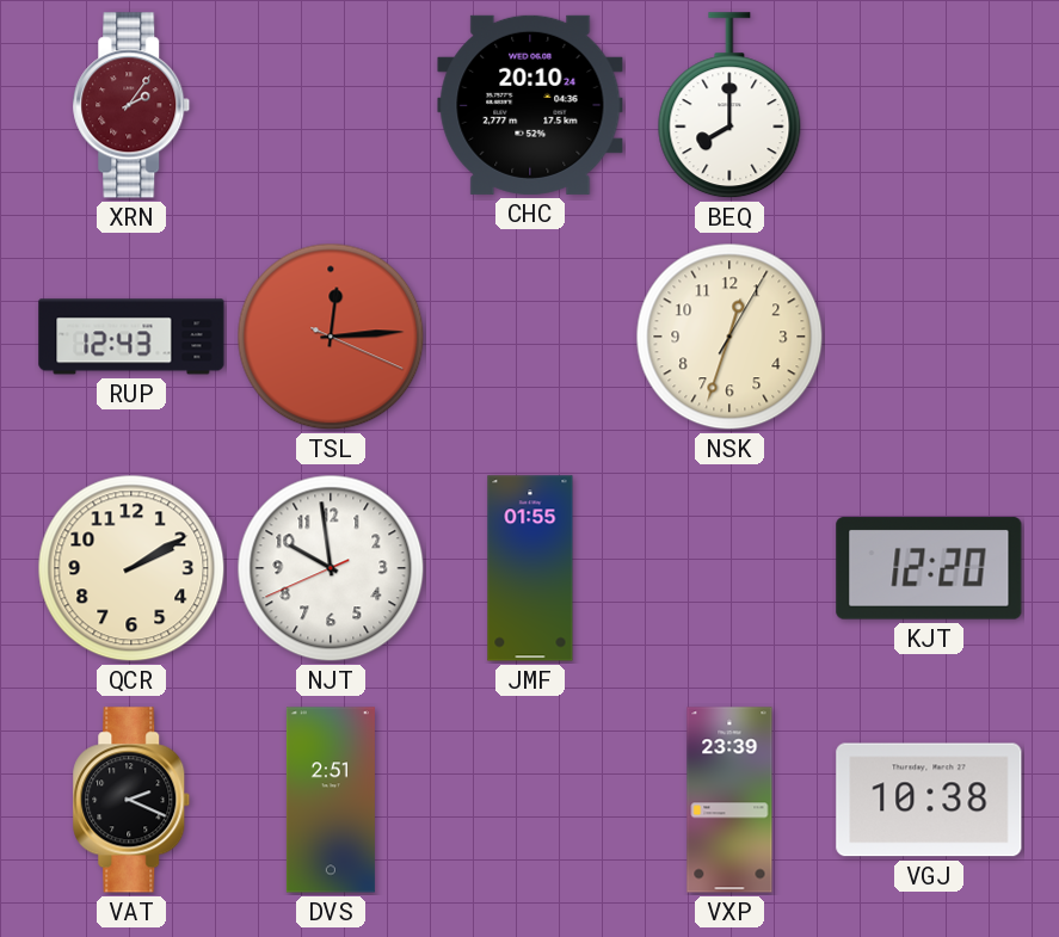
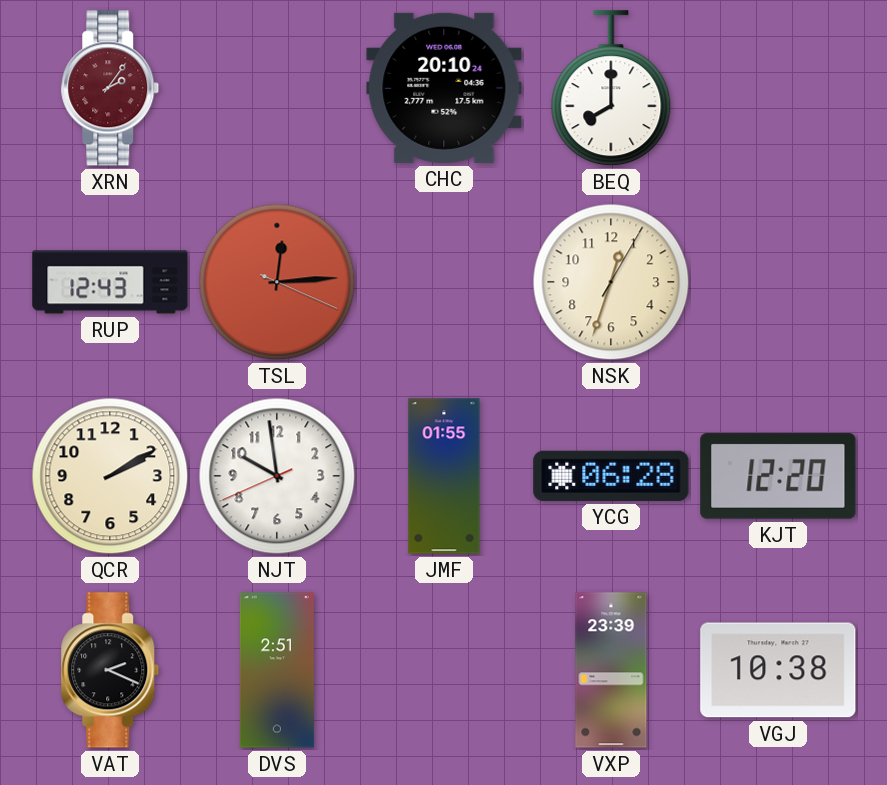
YCG: none -> 06:28 (611, 476)
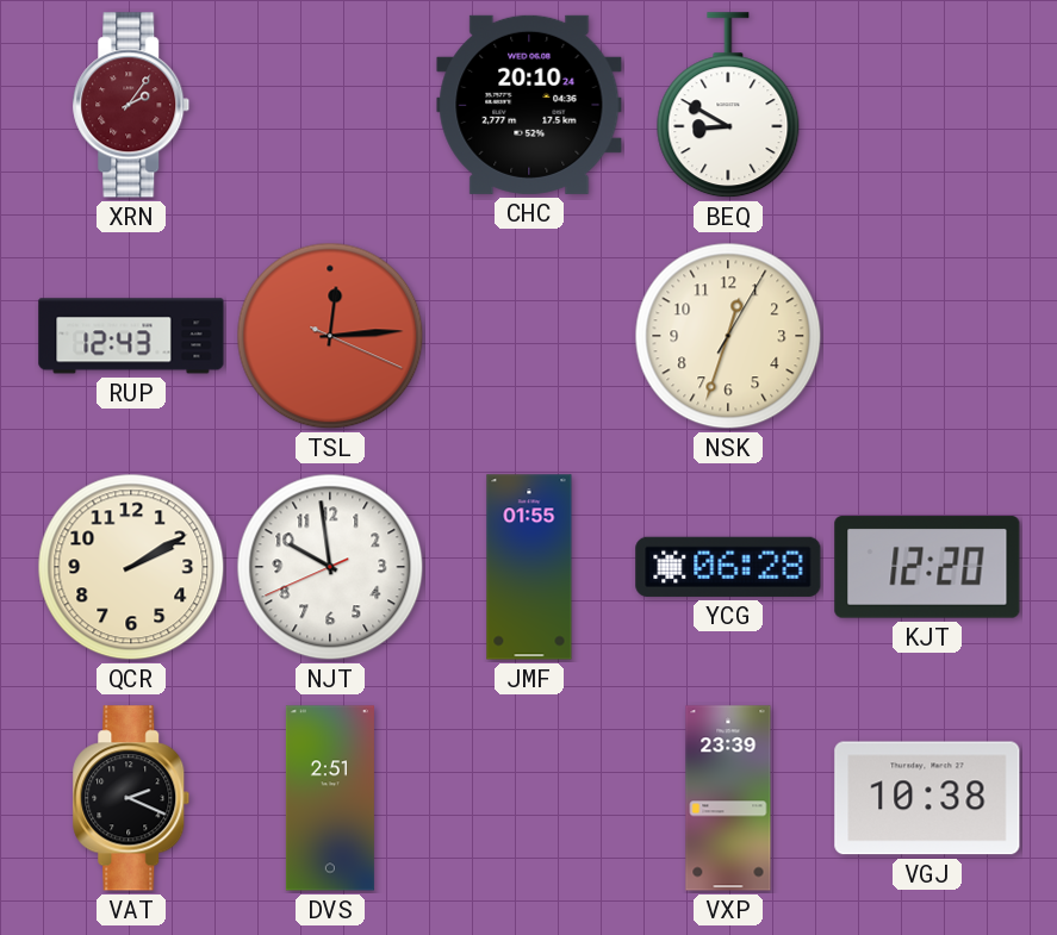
BEQ: 8:00 -> 8:50 (728, 106)
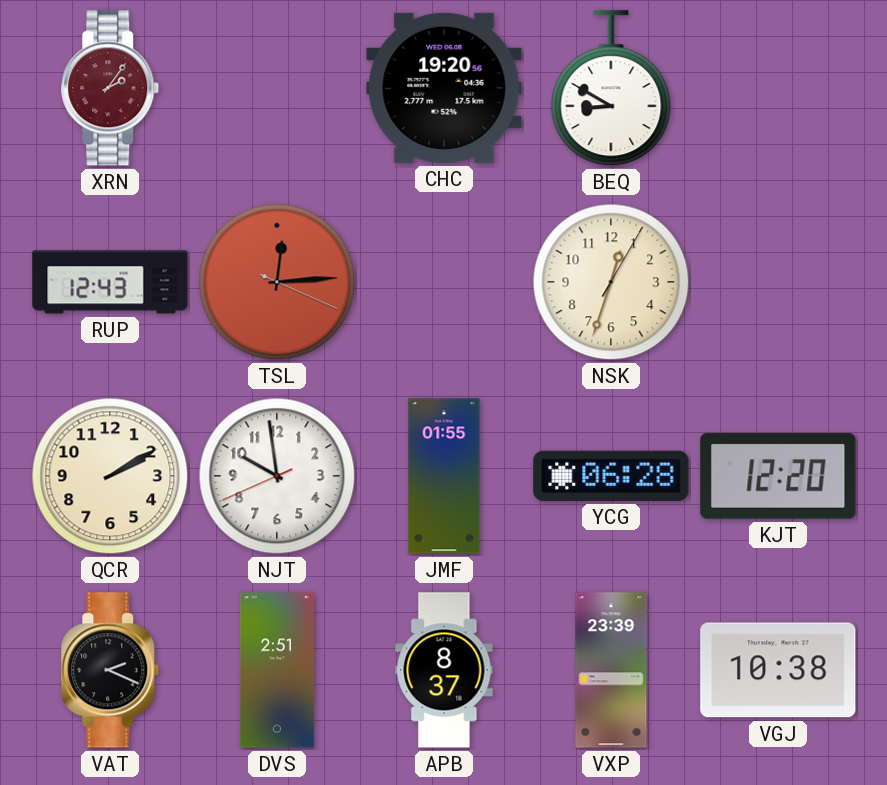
CHC: 20:10 -> 19:20 (444, 88)
APB: none -> 8:37 (444, 670)
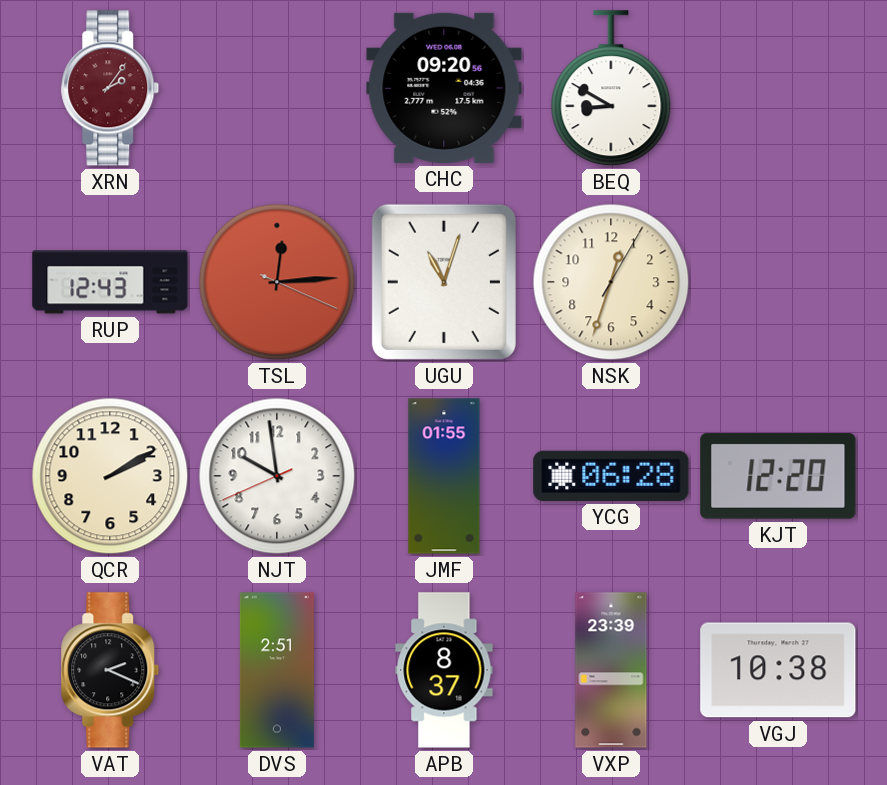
CHC: 19:20 -> 09:20 (444, 88)
UGU: none -> 11:03 (444, 282)
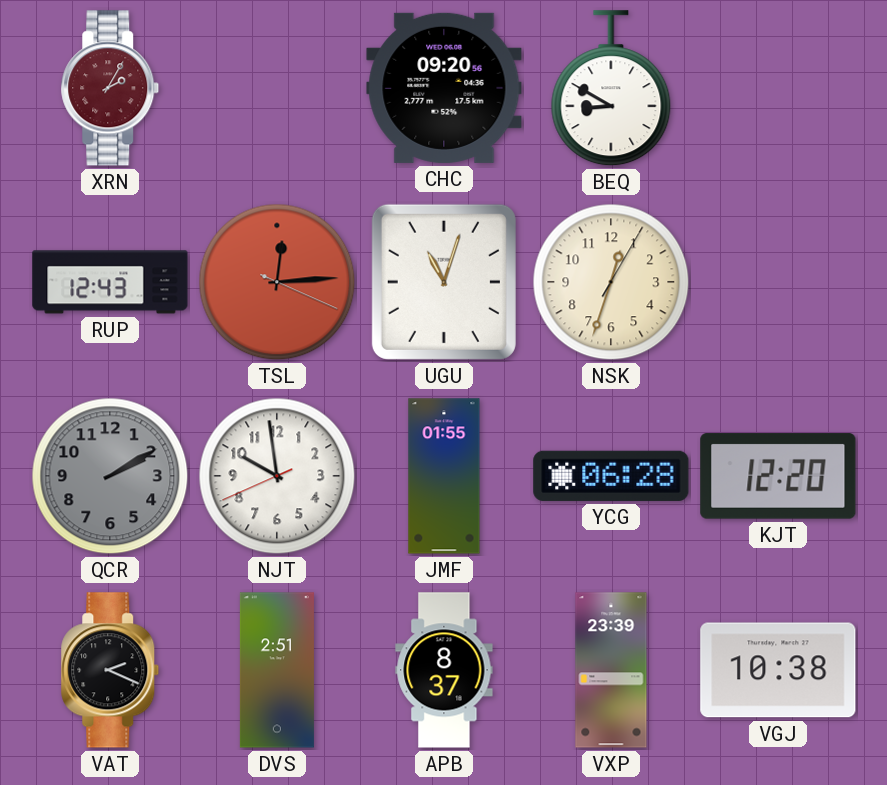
XRN: 2:06 -> 2:05 (110, 88)
QCR dial: cream -> grey (110, 476)
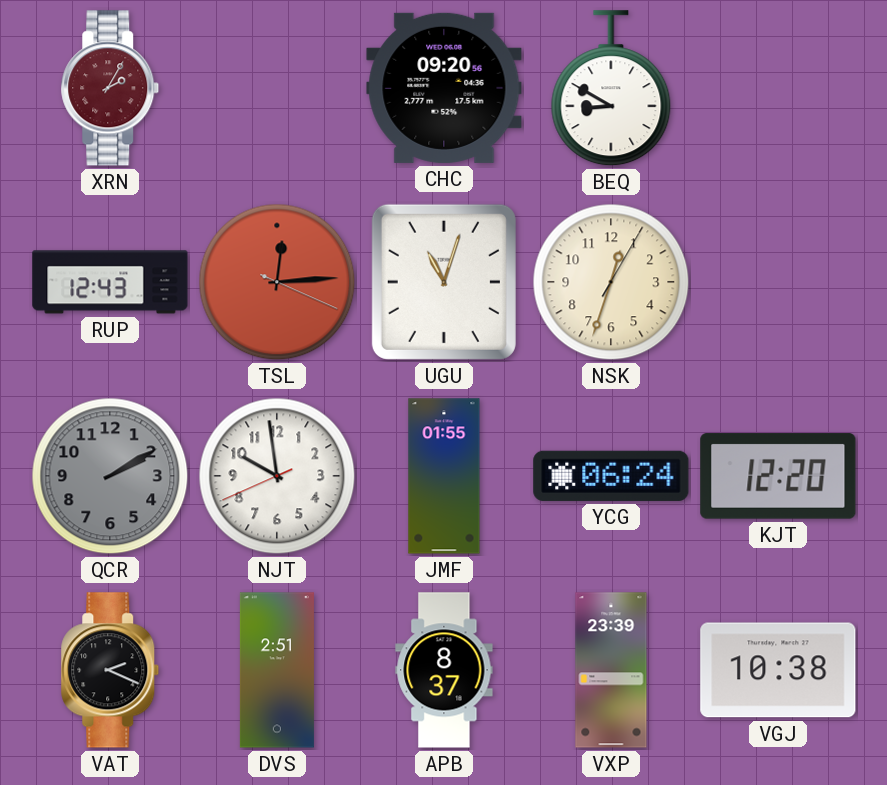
YCG: 06:28 -> 06:24 (611, 476)
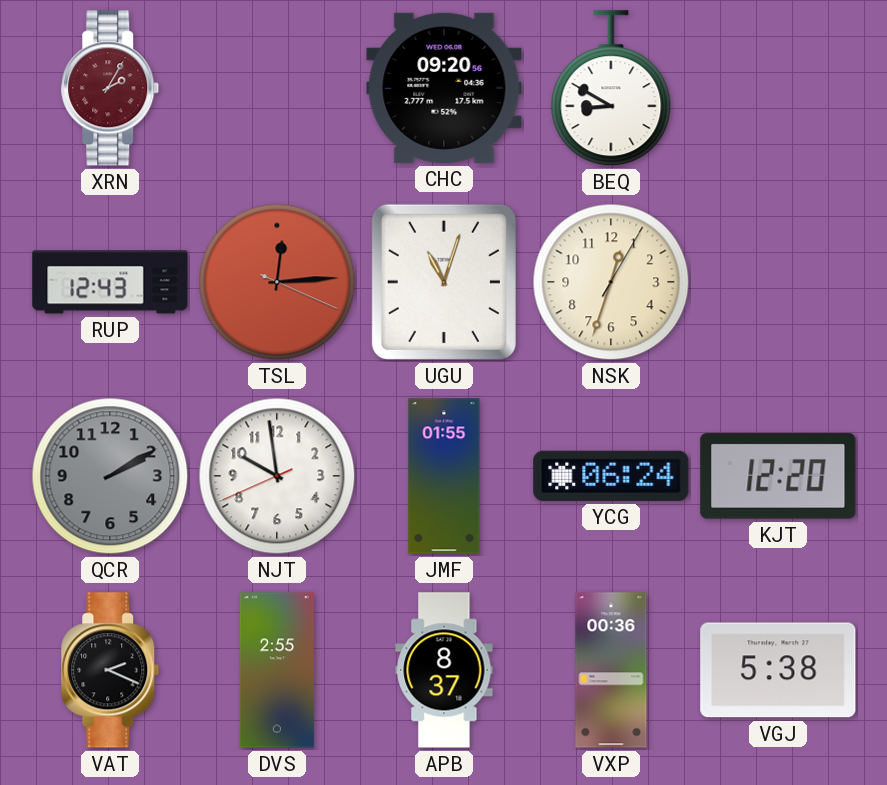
DVS: 2:51 -> 2:55 (277, 670)
VXP: 23:39 -> 00:36 (611, 670)
VGJ: 10:38 -> 5:38 (778, 670)
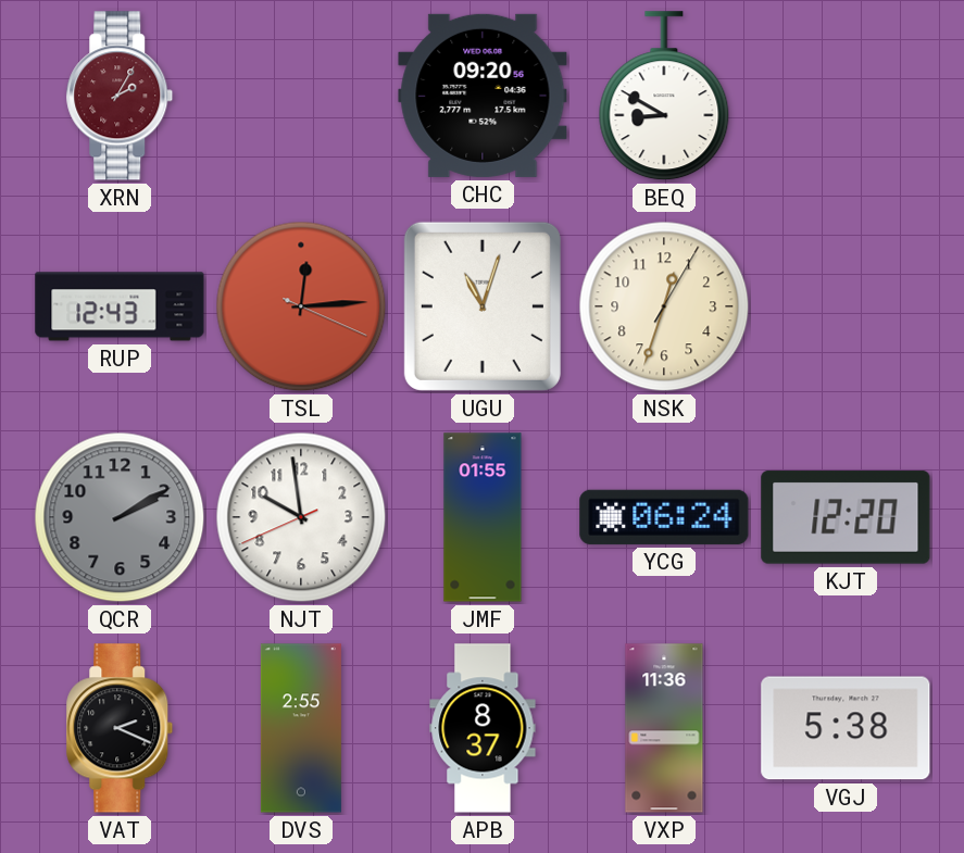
VXP: 00:36 -> 11:36 (664, 728)
